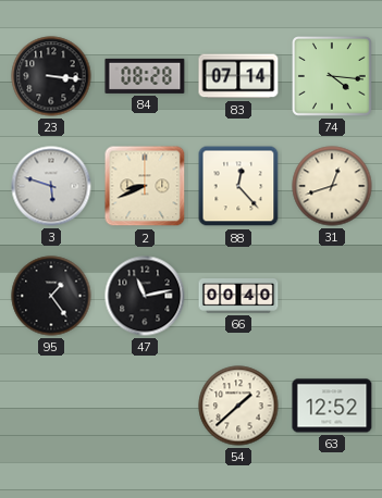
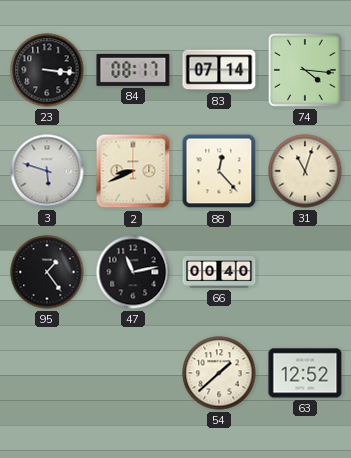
84: 08:28 -> 08:17 (133, 70)
31: 12:42 -> 11:03 (305, 171)
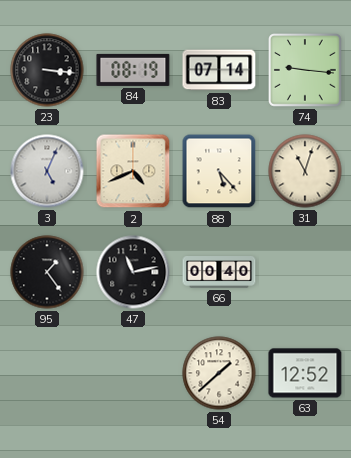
84: 08:17 -> 08:19 (133, 70)
74: 4:16 -> 9:16 (306, 71)
3: 5:48 -> 5:04 (47, 171)
2: 8:41 -> 4:41 (133, 171)
88: 12:23 -> 5:23 (219, 171)
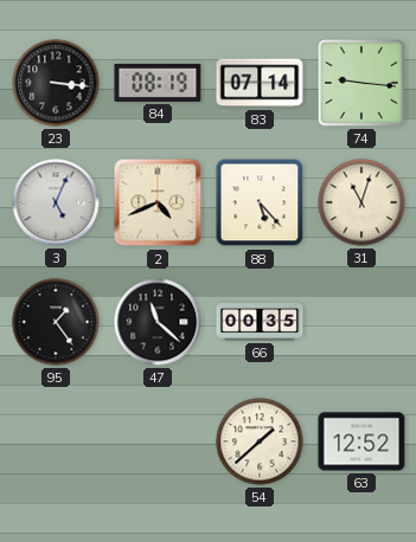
47: 11:13 -> 11:22 (158, 322)
66: 00:40 -> 00:35 (260, 323)
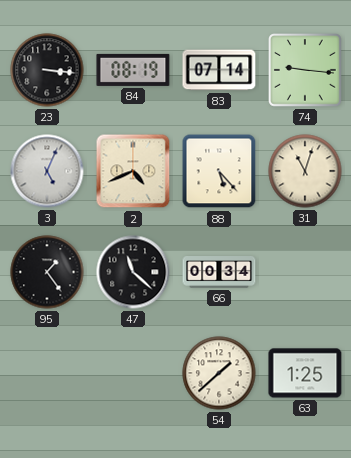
66: 00:35 -> 00:34 (219, 273)
63: 12:52 -> 1:25 (305, 373)
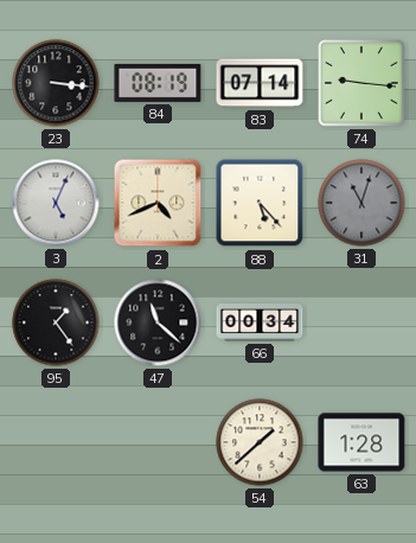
31 dial: cream -> grey (361, 203)
63: 1:25 -> 1:28 (361, 442)
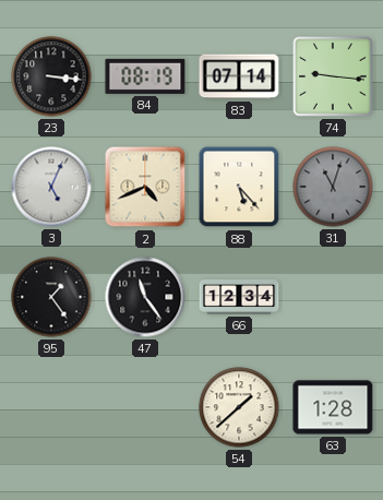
47: 11:22 -> 11:24 (145, 297)
66: 00:34 -> 12:34 (239, 298)
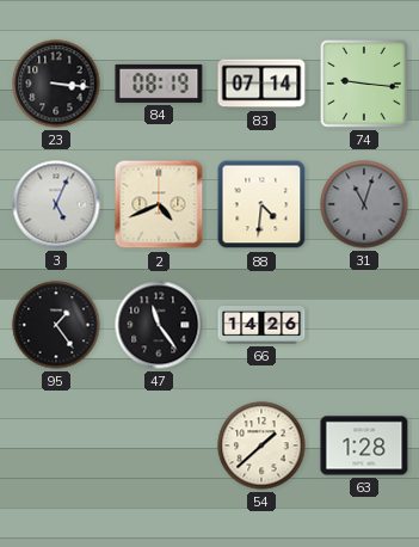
88: 5:23 -> 4:31 (261, 204)
66: 12:34 -> 14:26 (261, 326)
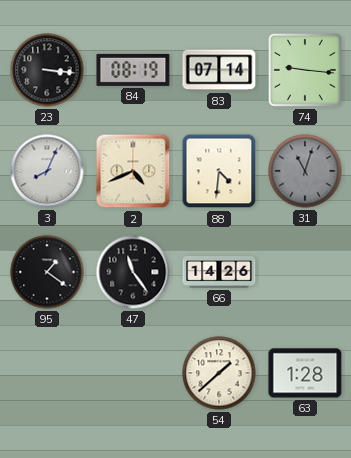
3: 5:04 -> 8:04 (47, 171)
95: 1:24 -> 1:21 (47, 272)
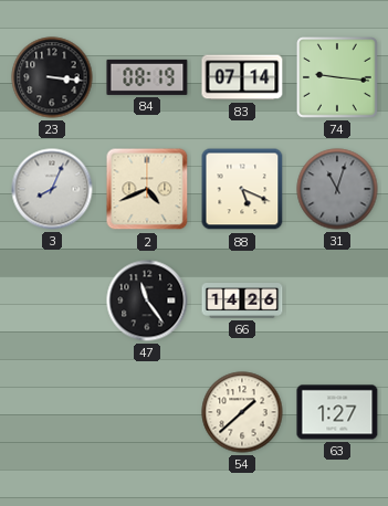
88: 4:31 -> 5:19 (242, 189)
95: 1:21 -> none (47, 272)
63: 1:28 -> 1:27 (337, 412)
